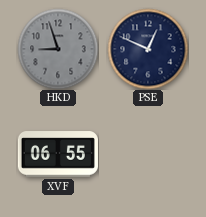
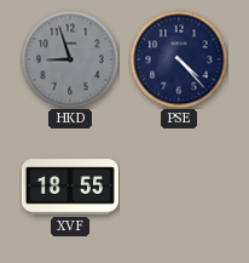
PSE: 12:49 -> 4:23 (179, 59)
XVF: 06:55 -> 18:55 (70, 187)
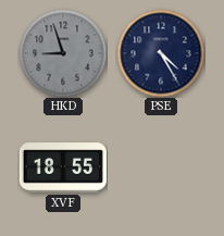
PSE: 4:23 -> 4:25 (161, 53)
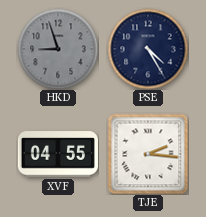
XVF: 18:55 -> 04:55 (58, 154)
TJE: none -> 2:16 (148, 154)
